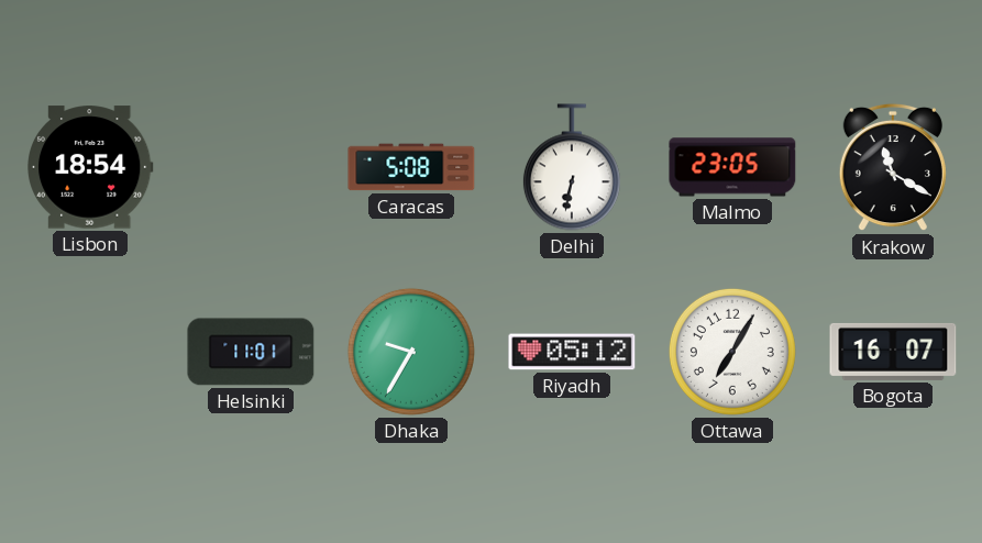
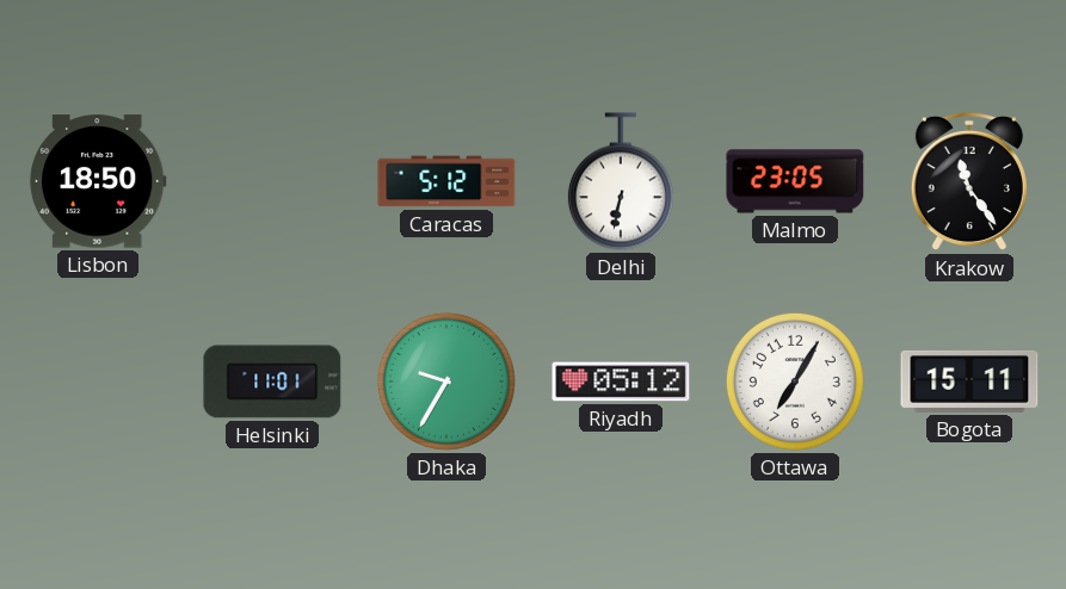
Lisbon: 18:54 -> 18:50 (99, 181)
Caracas: 5:08 -> 5:12 (446, 181)
Krakow: 11:20 -> 11:24 (969, 181)
Bogota: 16:07 -> 15:11 (969, 382)
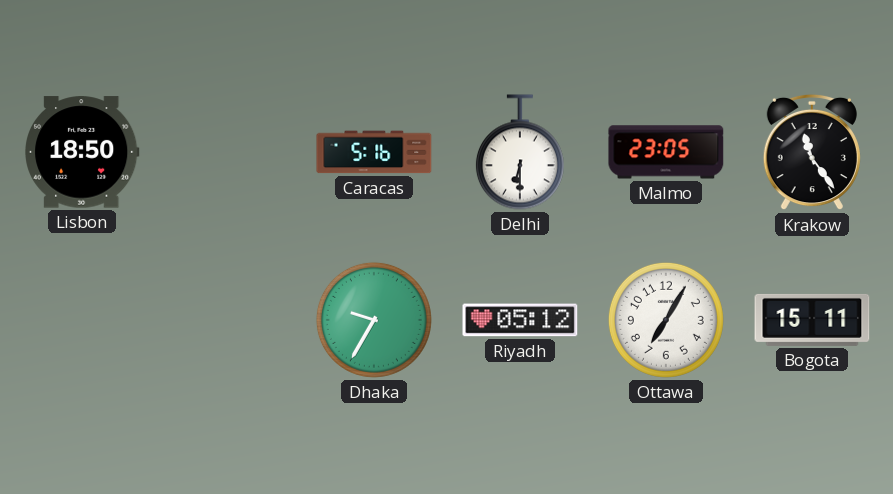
Caracas: 5:12 -> 5:16 (374, 152)
Delhi: 6:32 -> 6:30 (520, 152)
Helsinki: 11:01 -> none (272, 382)
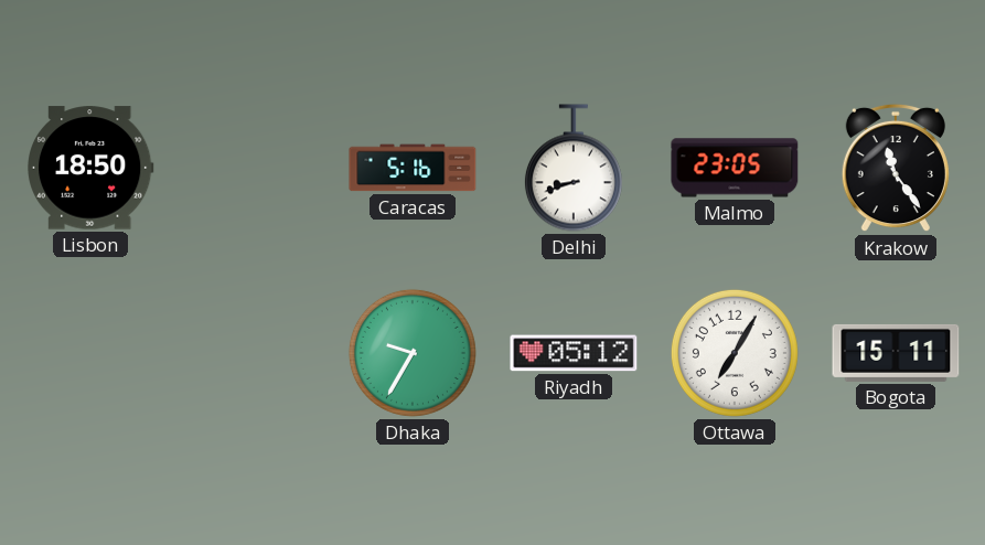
Delhi: 6:30 -> 8:42 (574, 168)
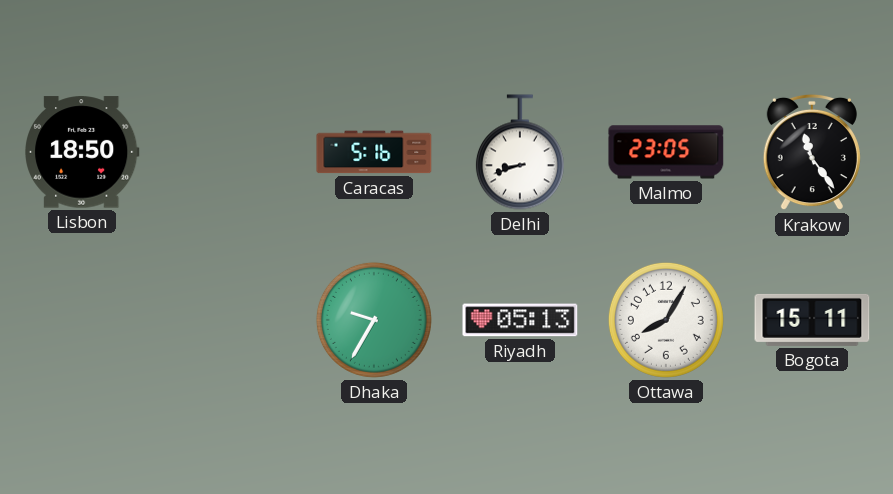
Riyadh: 05:12 -> 05:13 (520, 320)
Ottawa: 7:05 -> 8:05 (666, 320)
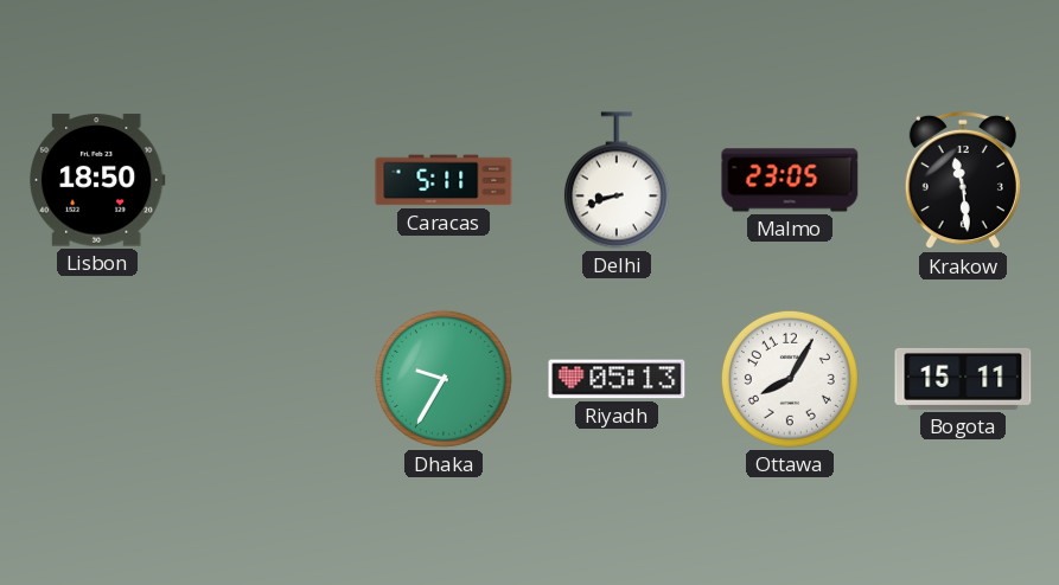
Caracas: 5:16 -> 5:11 (444, 180)
Krakow: 11:24 -> 11:29 (963, 180)
